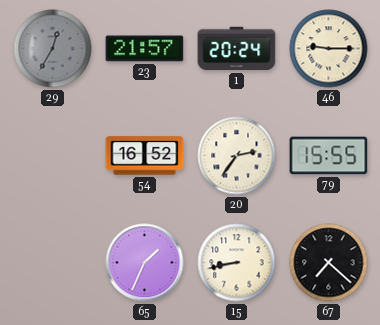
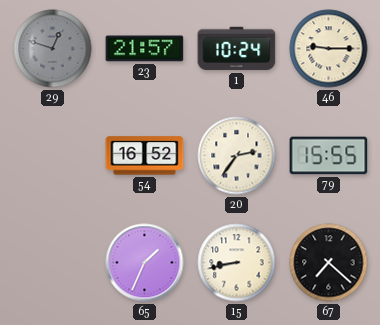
29: 12:35 -> 12:48 (53, 49)
1: 20:24 -> 10:24 (237, 49)
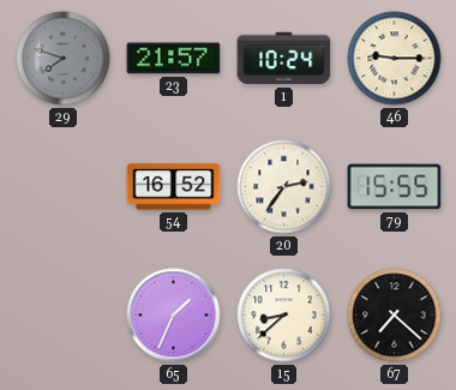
29: 12:48 -> 7:48 (64, 59)
15: 8:43 -> 8:38 (284, 316)
